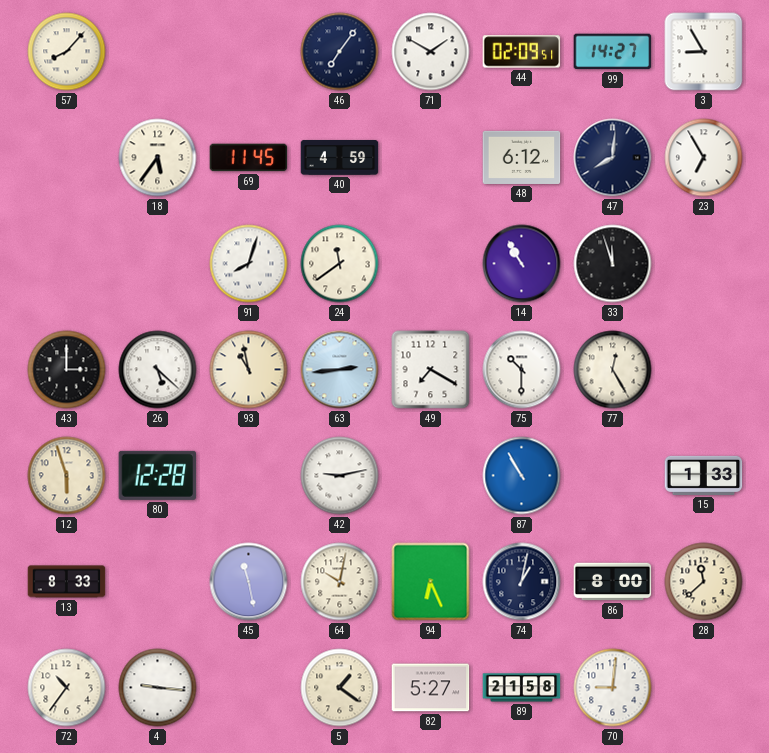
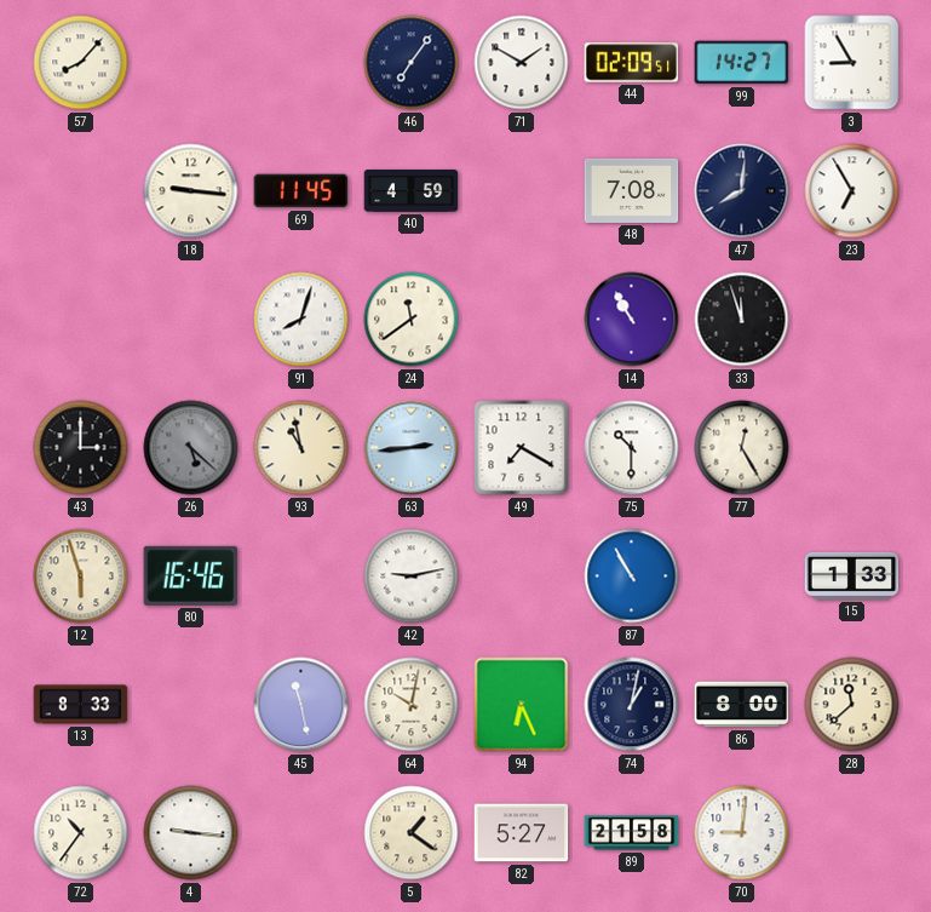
18: 5:36 -> 9:16 (191, 191)
48: 6:12 -> 7:08 (632, 190)
26 dial: white -> grey (191, 448)
80: 12:28 -> 16:46 (191, 575)
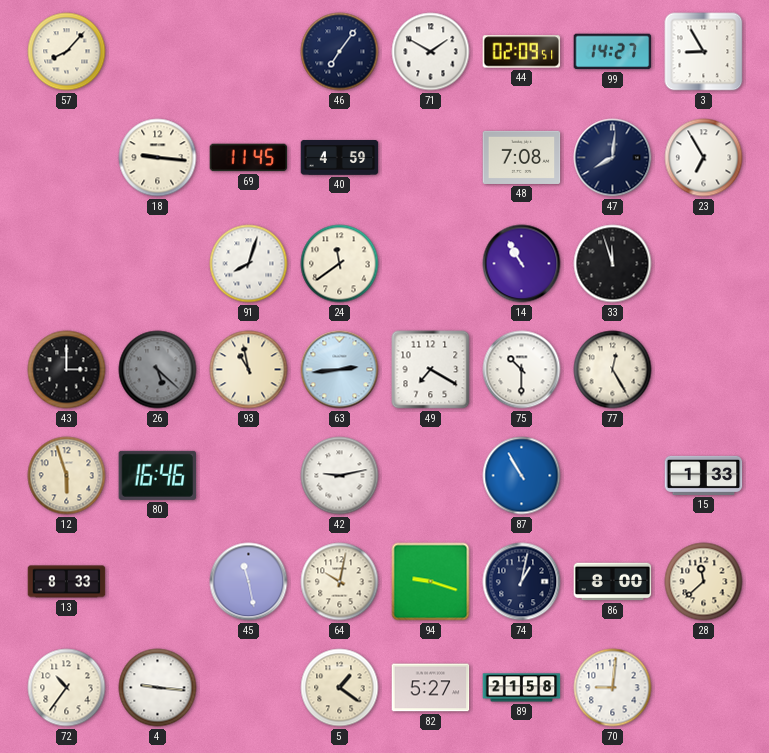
94: 6:26 -> 9:18 (431, 582)
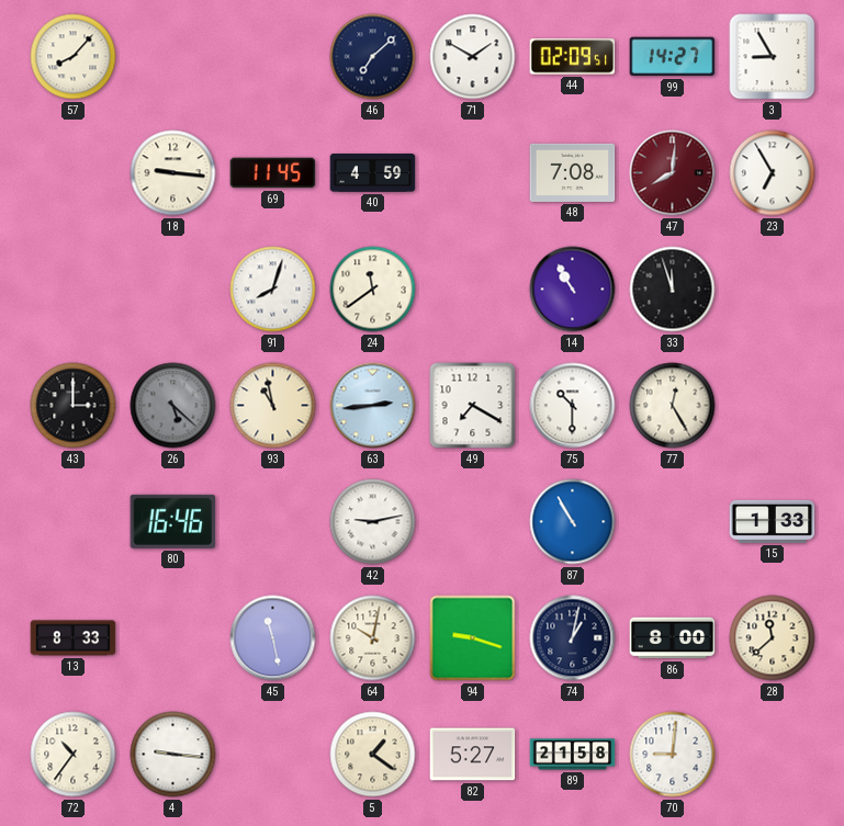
46: 7:06 -> 7:08 (373, 57)
47 dial: navy -> burgundy (673, 173)
12: 5:57 -> none (67, 476)
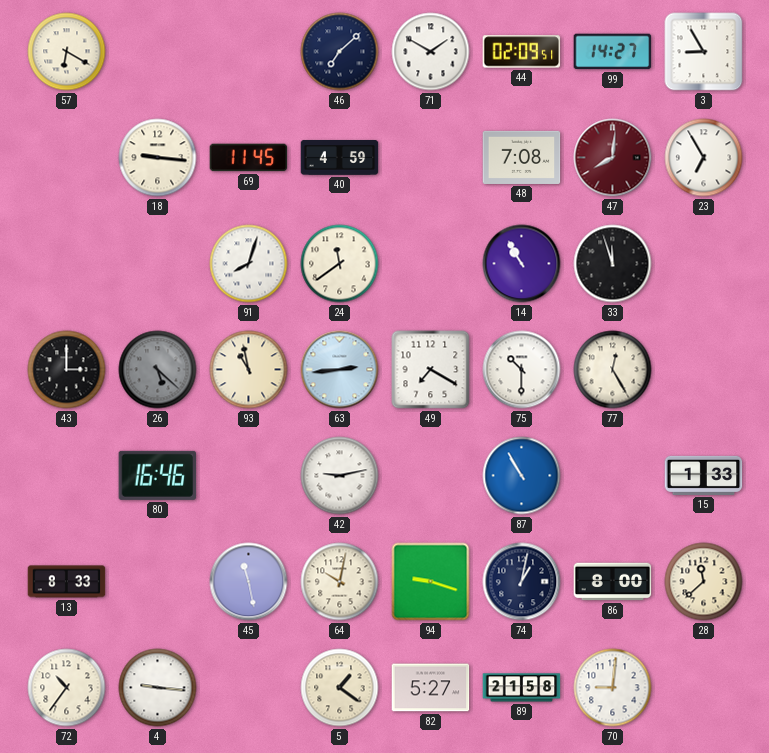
57: 8:07 -> 6:20 (67, 52)
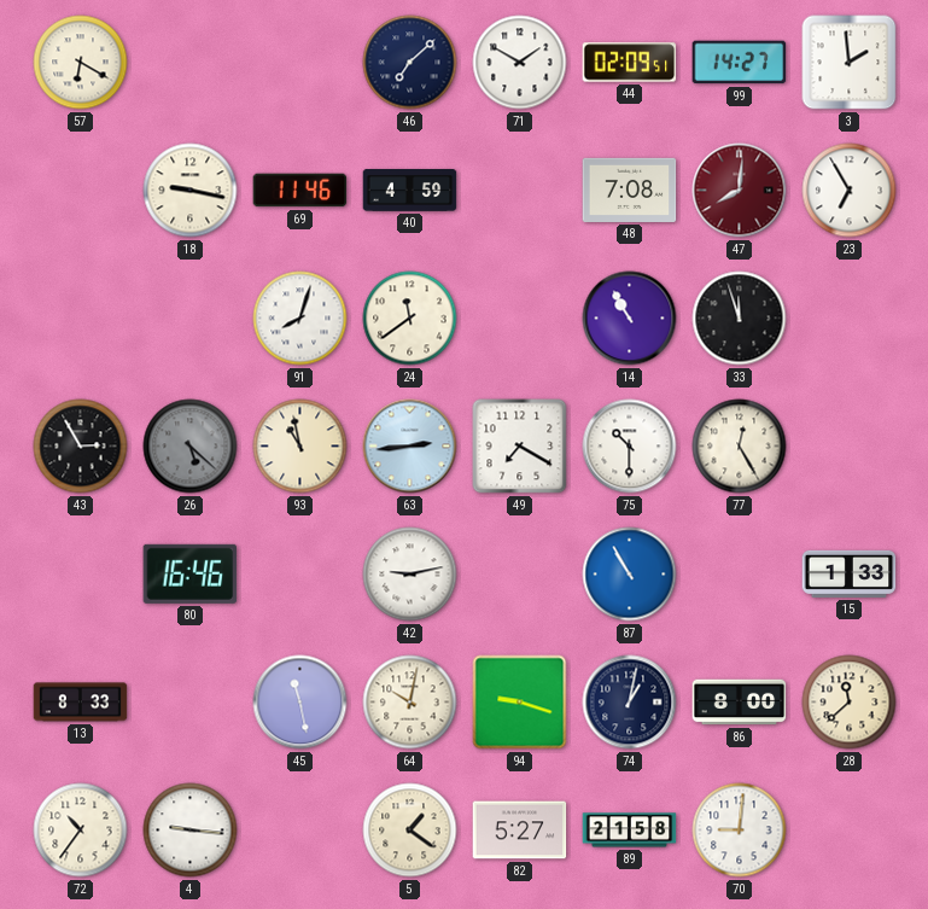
3: 8:55 -> 1:59 (850, 63)
18: 9:16 -> 9:17 (191, 191)
69: 11:45 -> 11:46 (300, 191)
43: 3:00 -> 2:55 (81, 447)
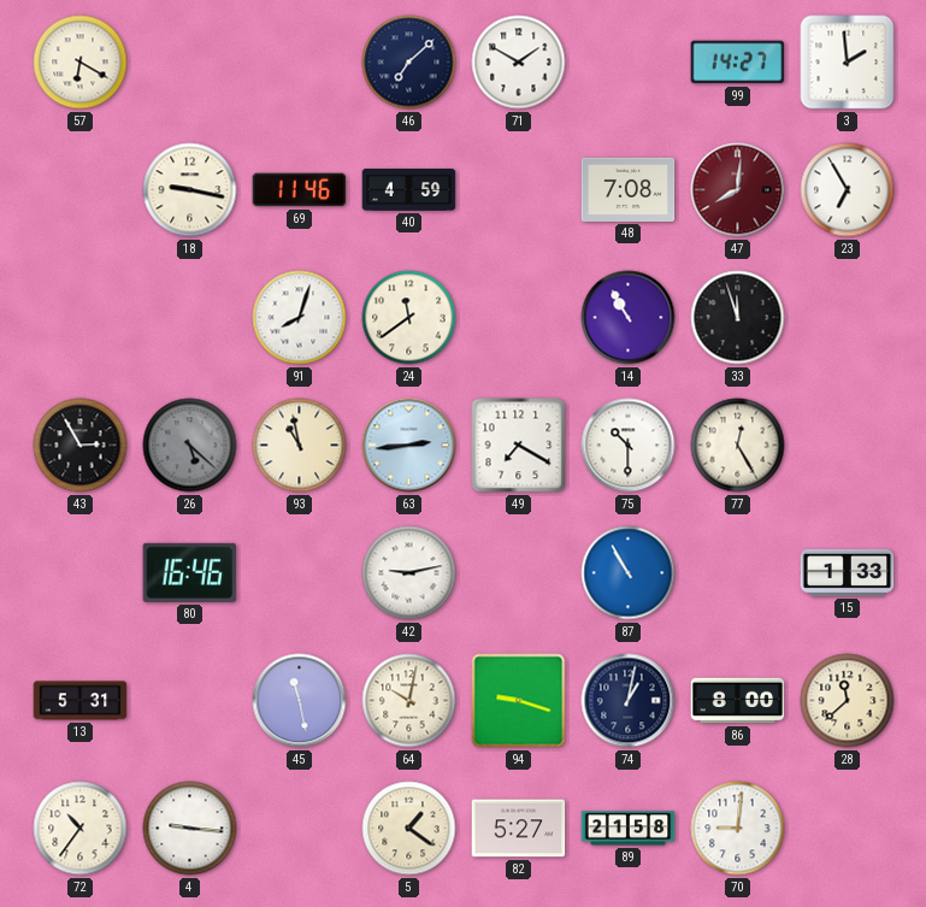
44: 02:09 -> none (630, 63)
13: 8:33 -> 5:31 (81, 701)
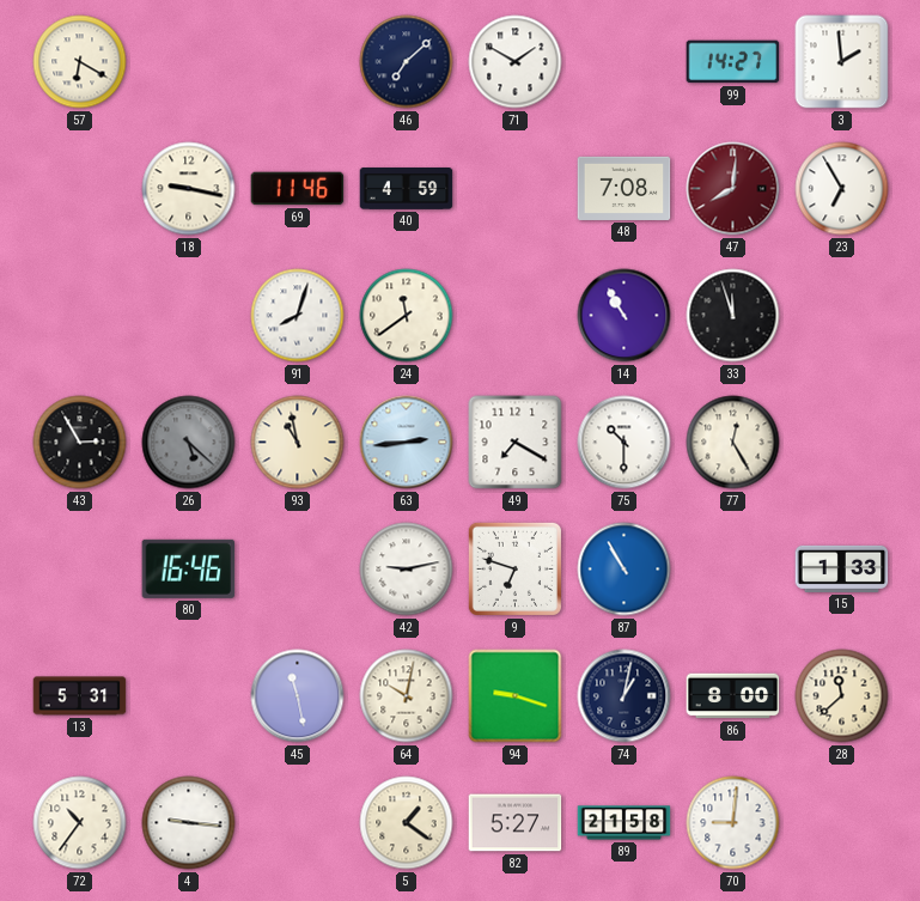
9: none -> 6:48 (514, 568)
